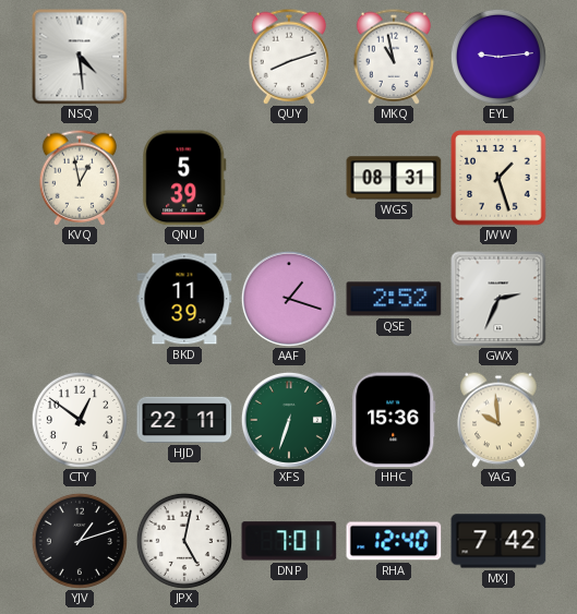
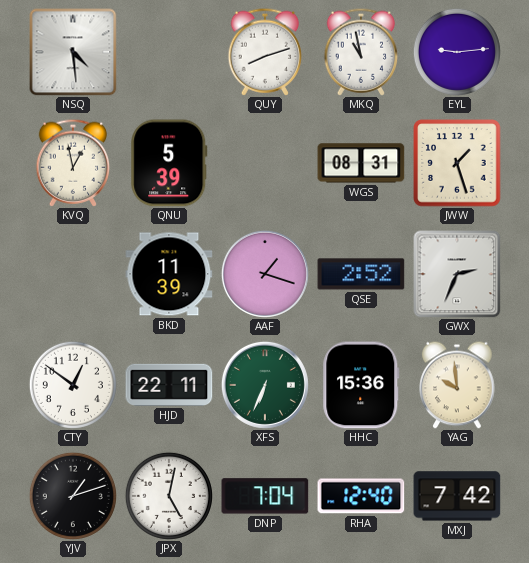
XFS: 6:33 -> 6:34 (265, 385)
DNP: 7:01 -> 7:04 (265, 496)
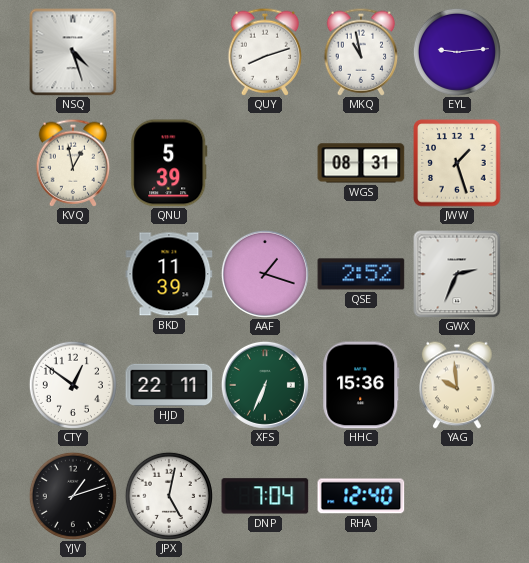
NSQ: 4:29 -> 4:27 (73, 52)
MXJ: 7:42 -> none (457, 496)
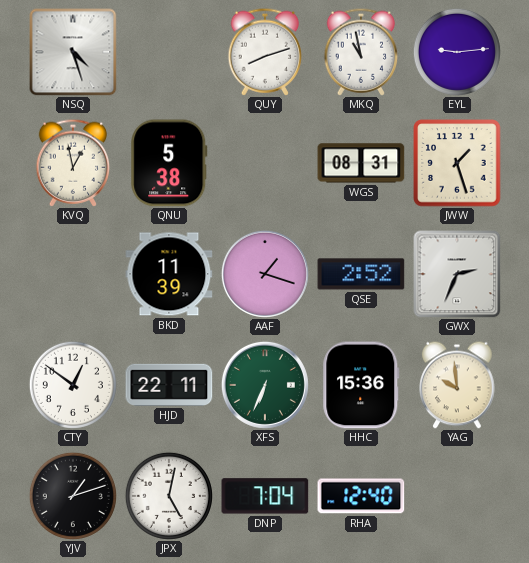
QNU: 5:39 -> 5:38 (169, 163)
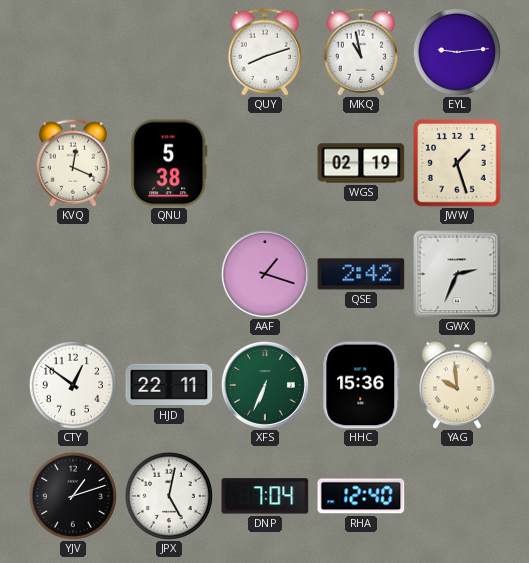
NSQ: 4:27 -> none (73, 52)
KVQ: 12:58 -> 12:19 (73, 163)
WGS: 08:31 -> 02:19 (361, 163)
BKD: 11:39 -> none (169, 274)
QSE: 2:52 -> 2:42 (361, 274)
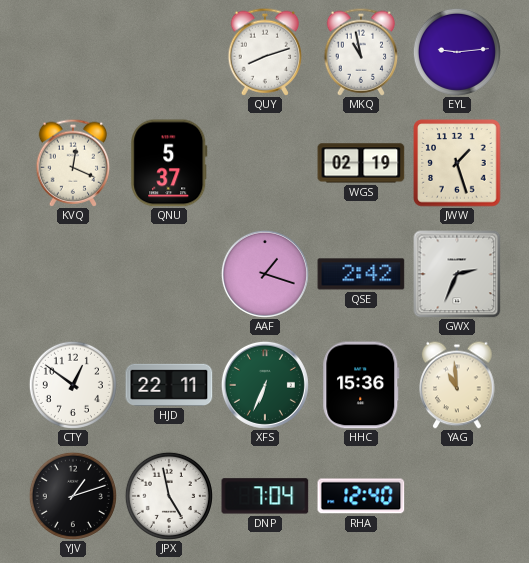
QNU: 5:38 -> 5:37 (169, 163)
YAG: 9:59 -> 10:59 (457, 385)
JPX: 5:02 -> 4:58 (169, 496)
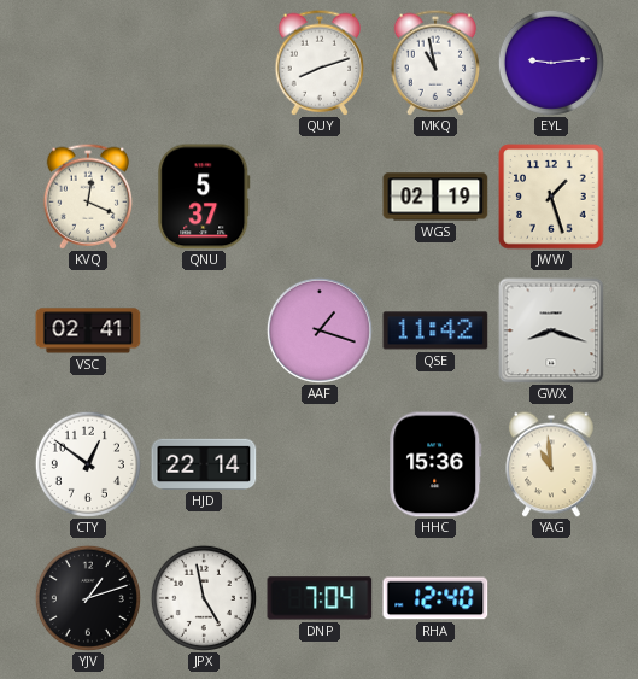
VSC: none -> 02:41 (88, 330)
QSE: 2:42 -> 11:42 (435, 330)
GWX: 2:34 -> 8:18 (551, 330)
HJD: 22:11 -> 22:14 (204, 464)
XFS: 6:34 -> none (265, 385)
